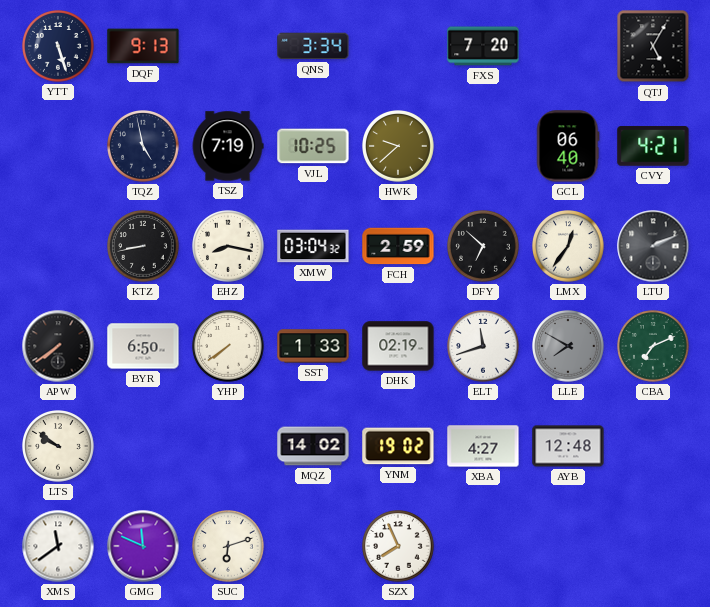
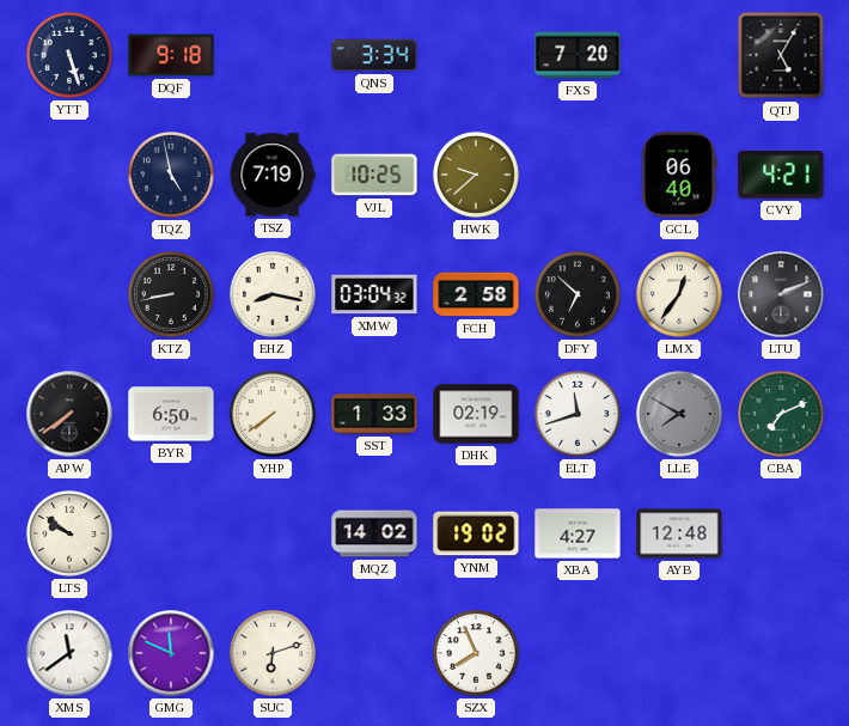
DQF: 9:13 -> 9:18 (171, 55)
FCH: 2:59 -> 2:58 (476, 294)
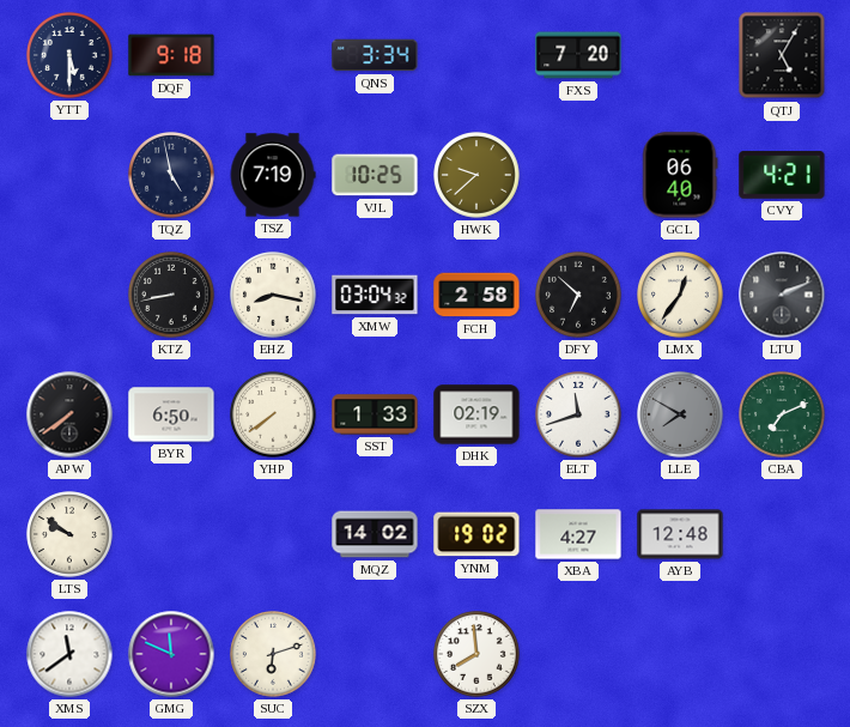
YTT: 5:27 -> 5:30 (69, 55)
SZX: 7:56 -> 7:59 (476, 654)
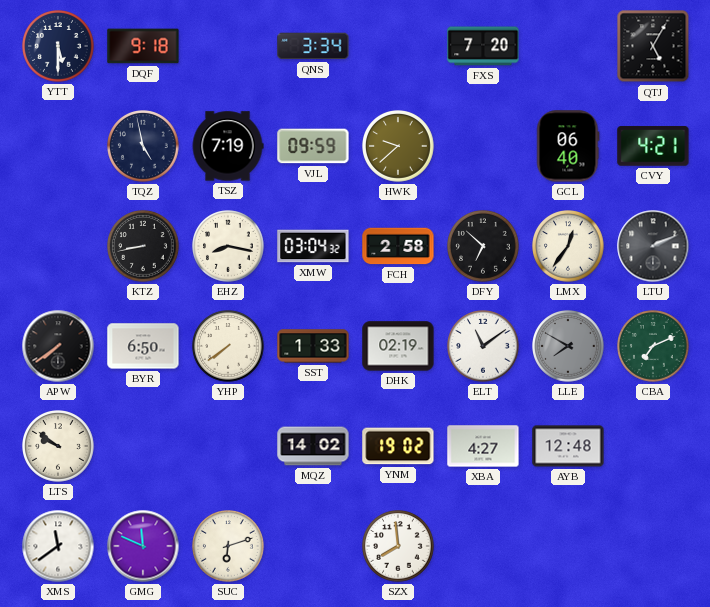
VJL: 10:25 -> 09:59 (313, 146)
ELT: 11:42 -> 11:09 (483, 346)
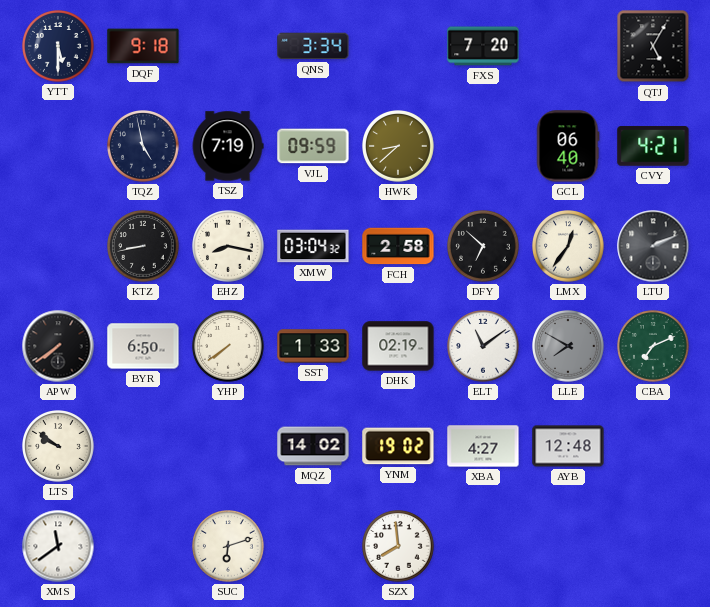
HWK: 9:38 -> 8:38 (398, 146)
GMG: 11:49 -> none (143, 546)
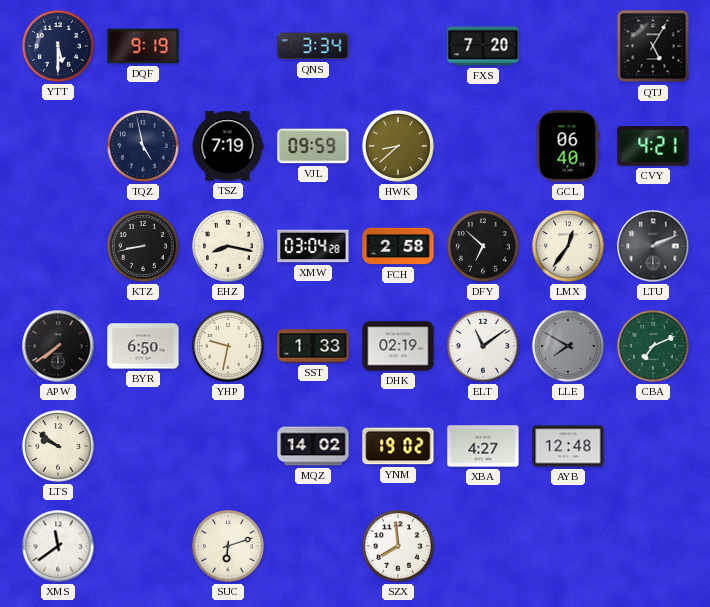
DQF: 9:18 -> 9:19 (143, 46)
XMW: 03:04:32 -> 03:04:28 (313, 246)
YHP: 7:39 -> 9:32 (228, 346)
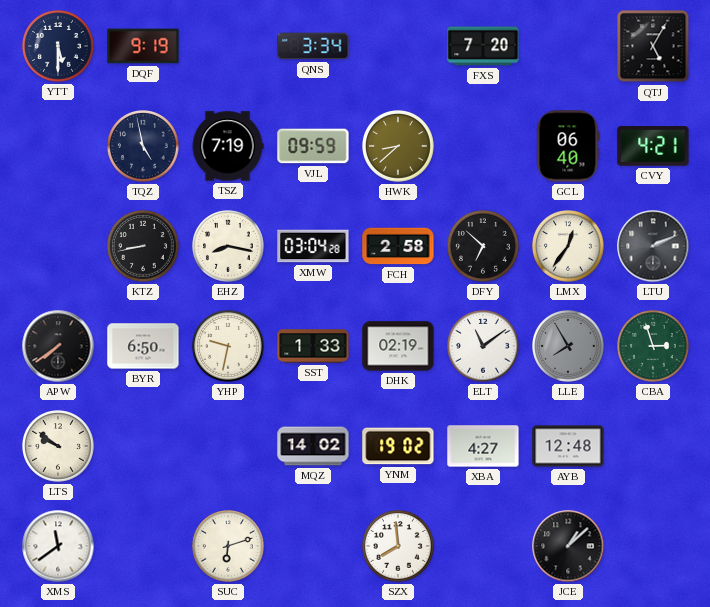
LLE: 7:50 -> 7:55 (568, 346)
CBA: 7:11 -> 2:57 (653, 346)
JCE: none -> 1:08 (568, 546)
